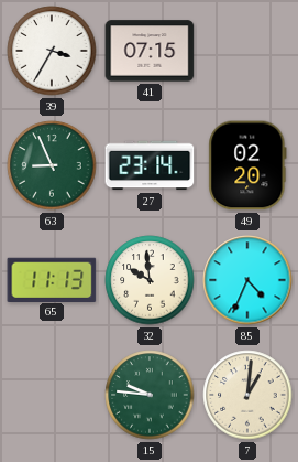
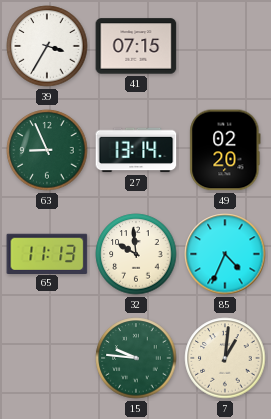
27: 23:14 -> 13:14 (136, 150)
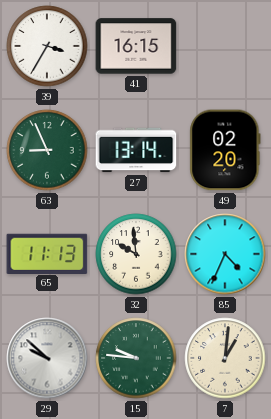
41: 07:15 -> 16:15 (136, 46)
29: none -> 9:52 (47, 358)
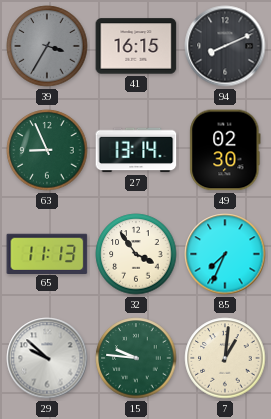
39 dial: white -> grey (47, 46)
94: none -> 8:11 (225, 46)
49: 02:20 -> 02:30 (225, 150)
32: 9:59 -> 3:54 (136, 254)
85: 4:34 -> 7:34 (225, 254)
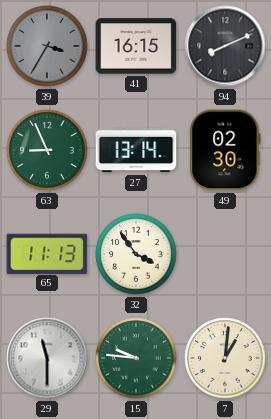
85: 7:34 -> none (225, 254)
29: 9:52 -> 11:30 (47, 358)
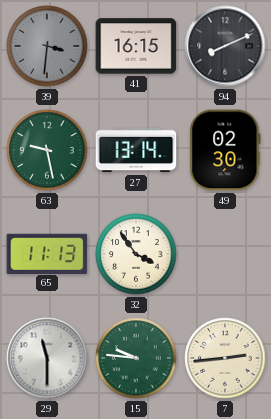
39: 3:35 -> 3:31 (47, 46)
63: 8:56 -> 9:28 (47, 150)
7: 1:01 -> 2:44 (225, 358)
